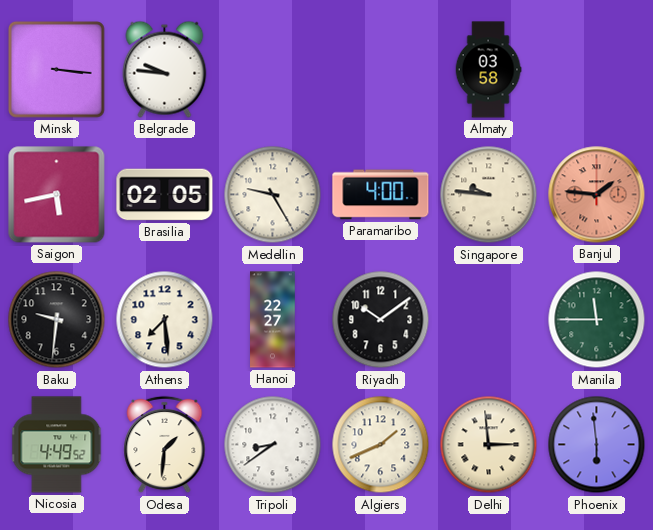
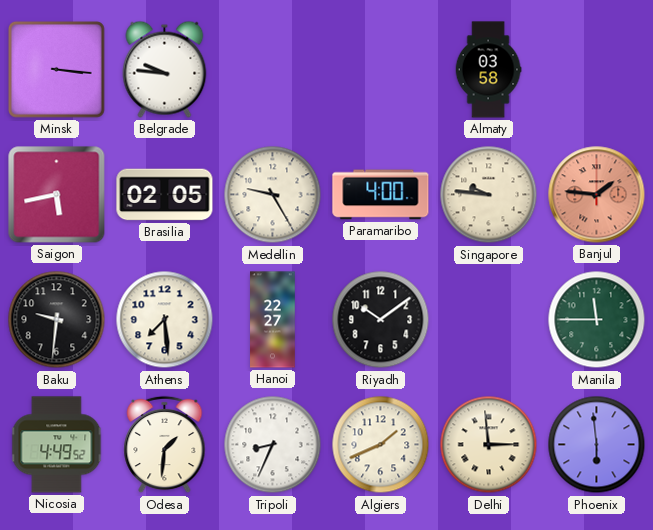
Tripoli: 8:39 -> 8:34 (273, 445)
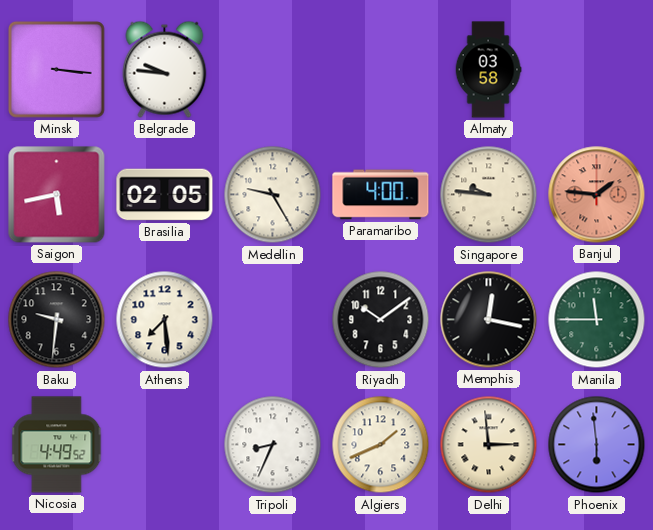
Hanoi: 22:27 -> none (273, 320)
Memphis: none -> 12:17 (489, 320)
Odesa: 1:31 -> none (165, 445)
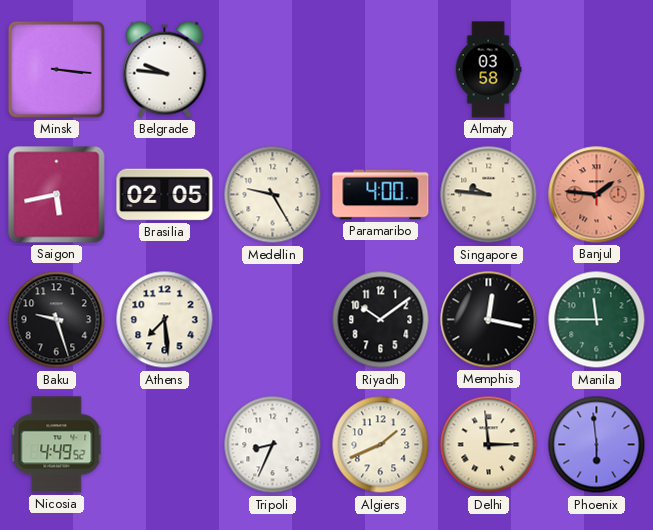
Baku: 9:31 -> 9:27 (57, 320)
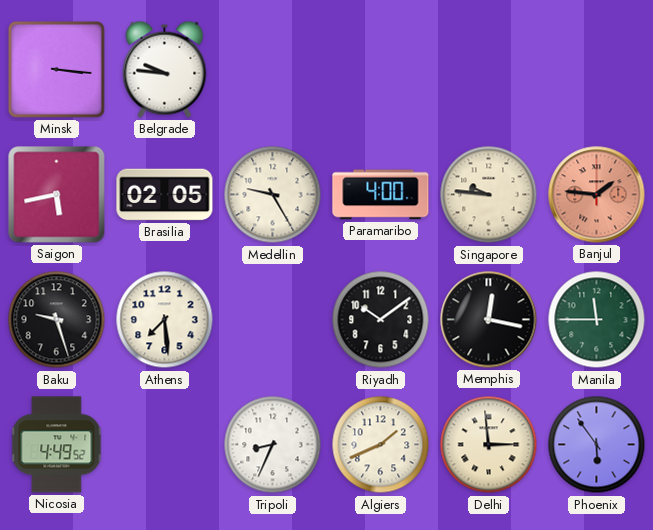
Almaty: 03:58 -> none (488, 70)
Phoenix: 5:59 -> 5:54 (597, 445)
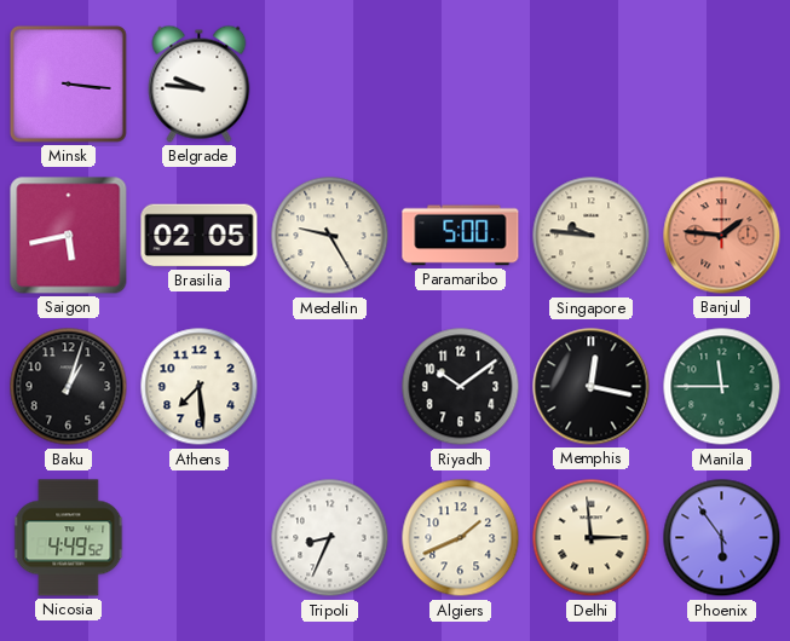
Paramaribo: 4:00 -> 5:00 (461, 236)
Baku: 9:27 -> 1:03 (69, 387)
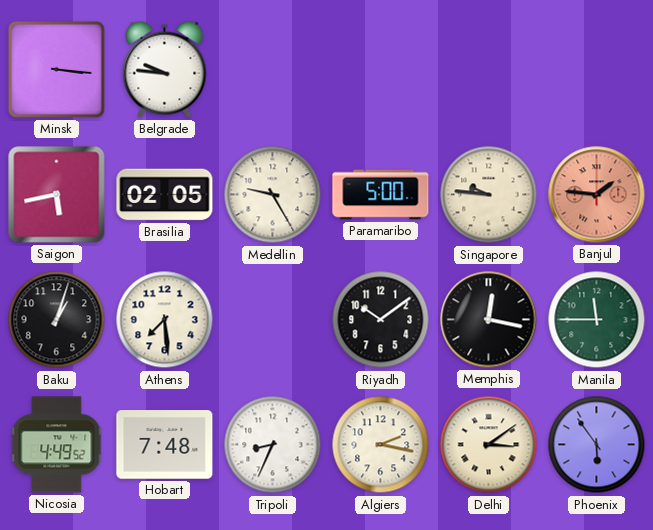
Hobart: none -> 7:48 (165, 445)
Algiers: 1:41 -> 2:17 (381, 445)
Delhi: 2:59 -> 3:09 (489, 445)
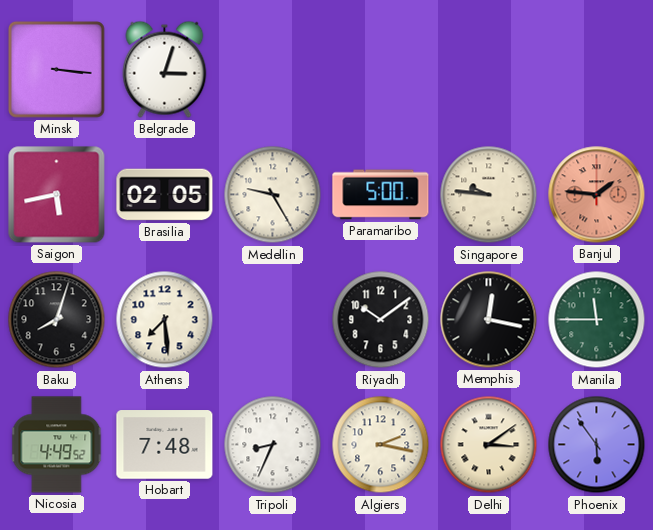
Belgrade: 9:46 -> 3:03 (165, 69)
Baku: 1:03 -> 8:03 (57, 320)
